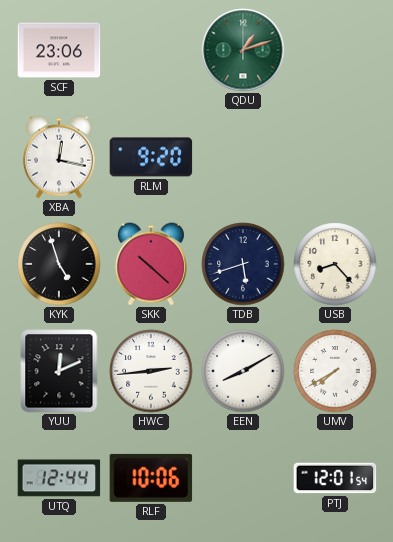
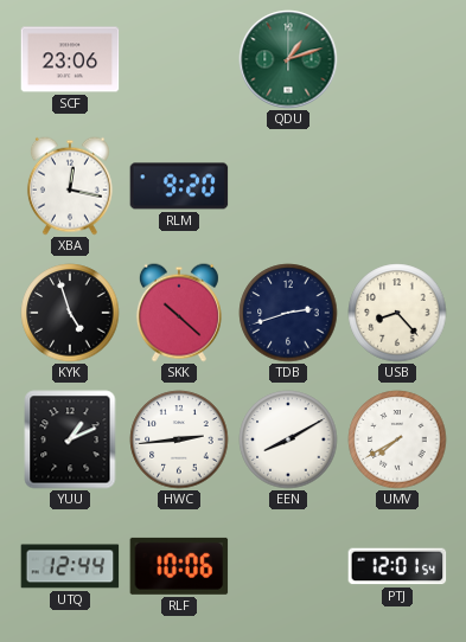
TDB: 5:42 -> 2:42 (288, 313)
YUU: 12:11 -> 1:11 (70, 439)
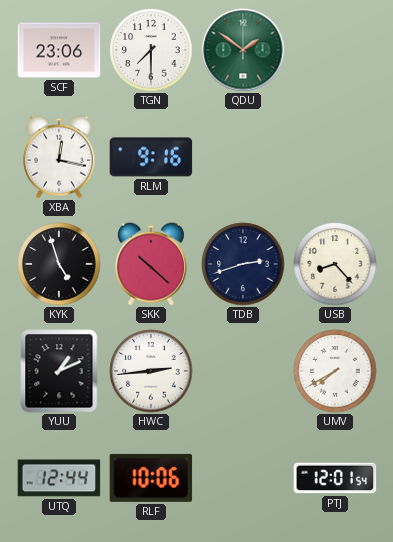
TGN: none -> 7:30 (151, 50)
QDU: 1:12 -> 1:51 (243, 50)
RLM: 9:20 -> 9:16 (151, 157)
EEN: 8:10 -> none (288, 439)
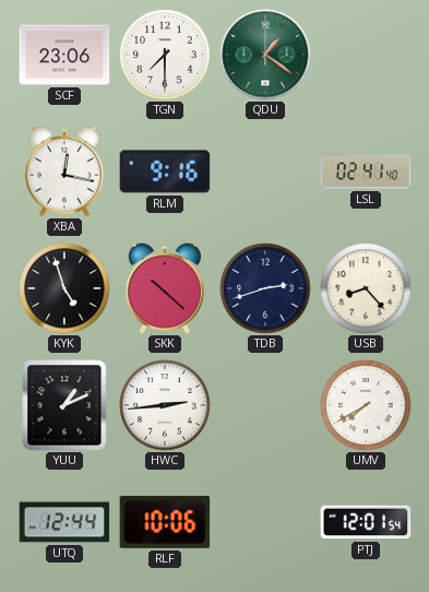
QDU: 1:51 -> 1:21 (265, 55)
LSL: none -> 02:41 (366, 171)
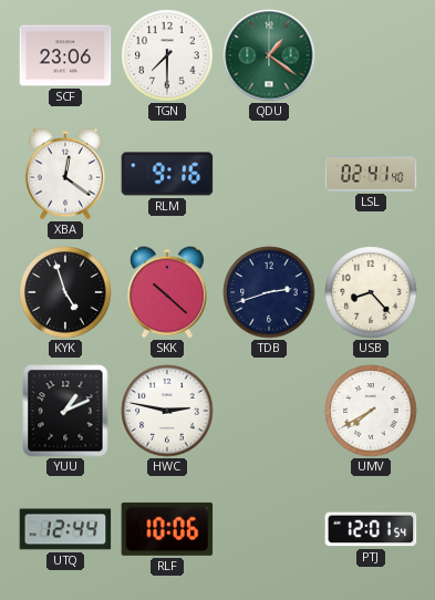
XBA: 12:17 -> 12:21 (65, 174)
HWC: 2:44 -> 2:47 (167, 411)
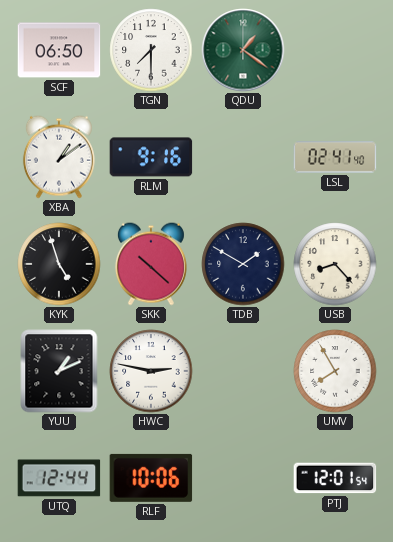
SCF: 23:06 -> 06:50 (59, 50)
XBA: 12:21 -> 1:09 (59, 157)
TDB: 2:42 -> 1:50 (243, 264)
UMV: 7:40 -> 7:55 (335, 371)
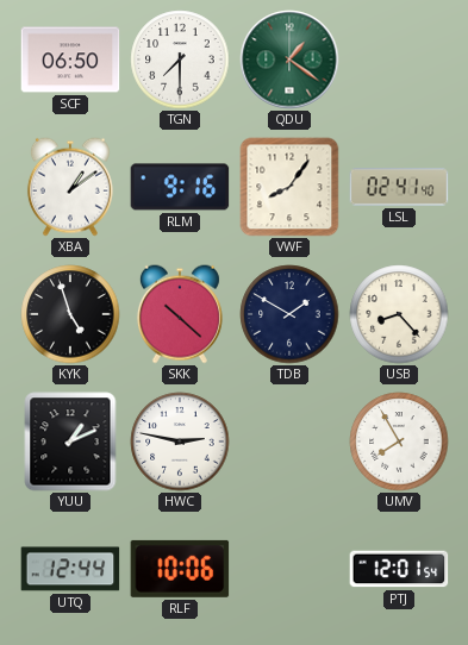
VWF: none -> 8:06 (289, 187)
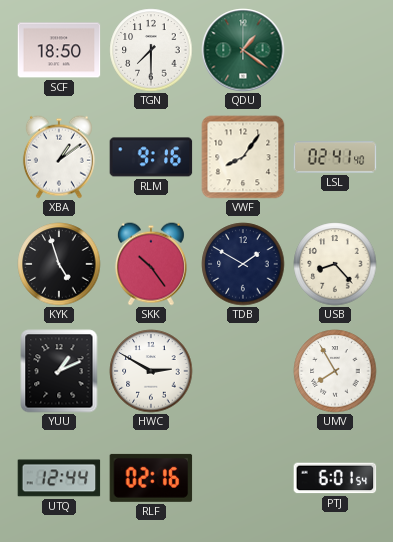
SCF: 06:50 -> 18:50 (59, 50)
SKK: 10:22 -> 10:24 (151, 264)
HWC: 2:47 -> 2:50 (151, 371)
RLF: 10:06 -> 02:16 (151, 478)
PTJ: 12:01 -> 6:01 (335, 478)
